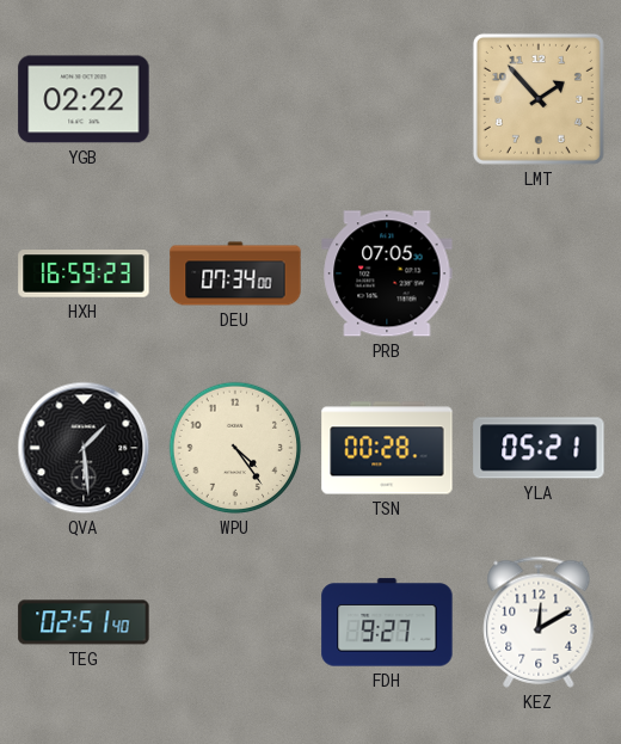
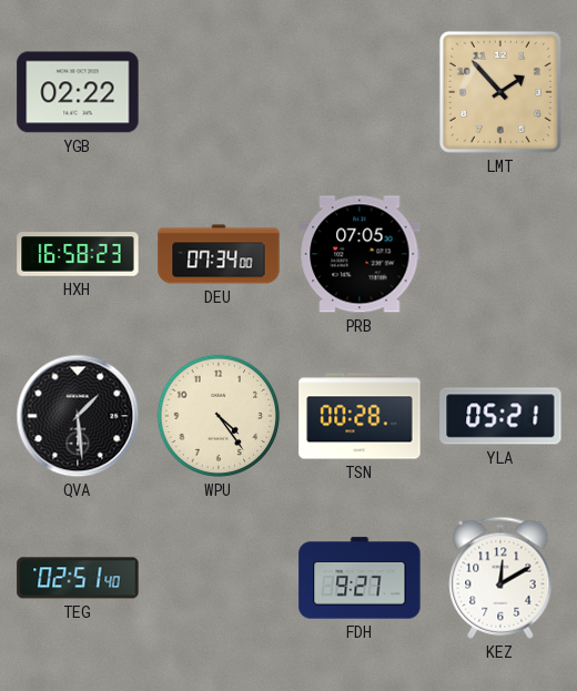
HXH: 16:59 -> 16:58 (78, 254)
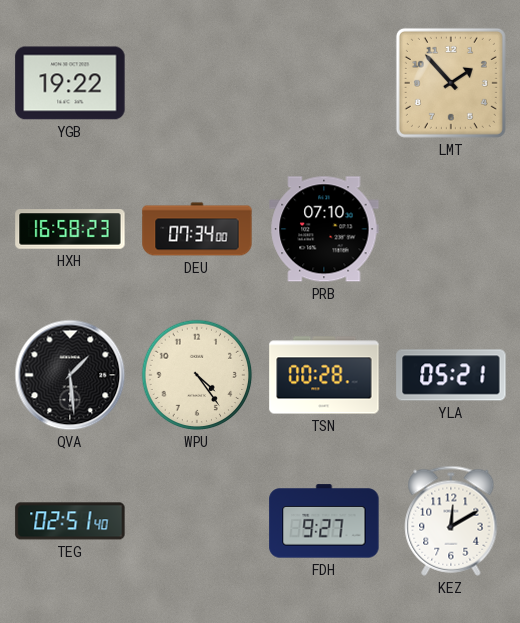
YGB: 02:22 -> 19:22 (70, 83)
PRB: 07:05 -> 07:10 (324, 229)
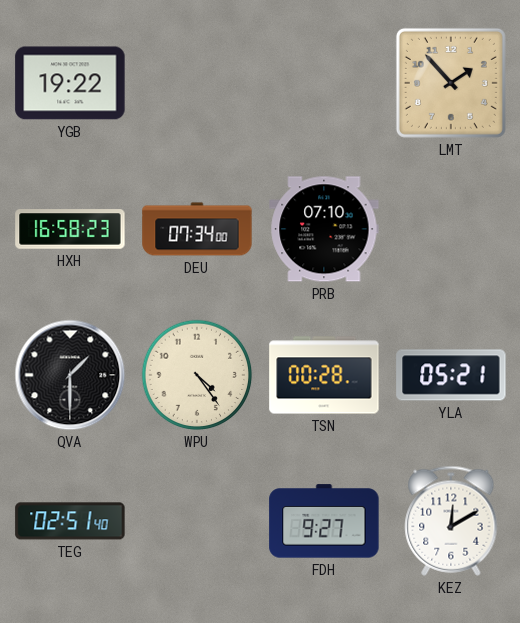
QVA: 1:29 -> 1:30 (70, 375)
